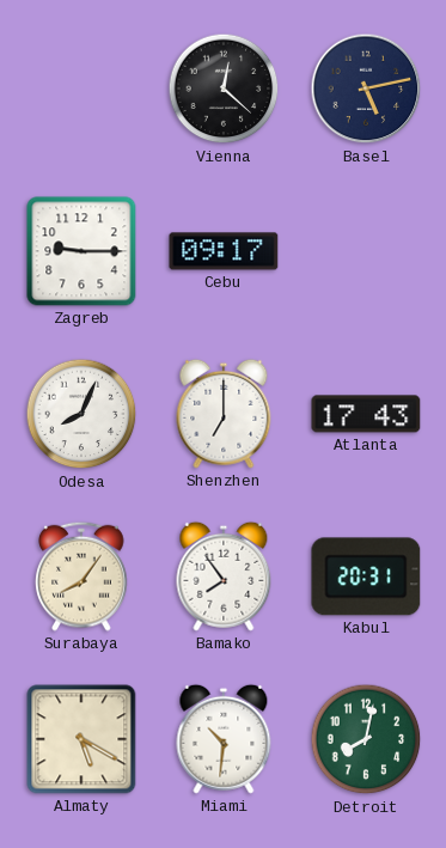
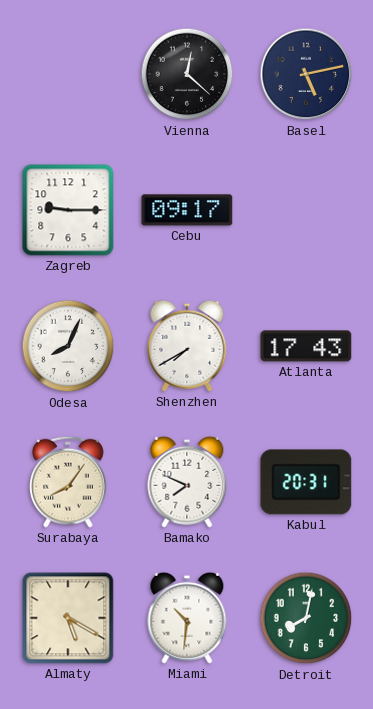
Shenzhen: 7:00 -> 7:40 (187, 346)
Bamako: 7:54 -> 7:49 (187, 482)
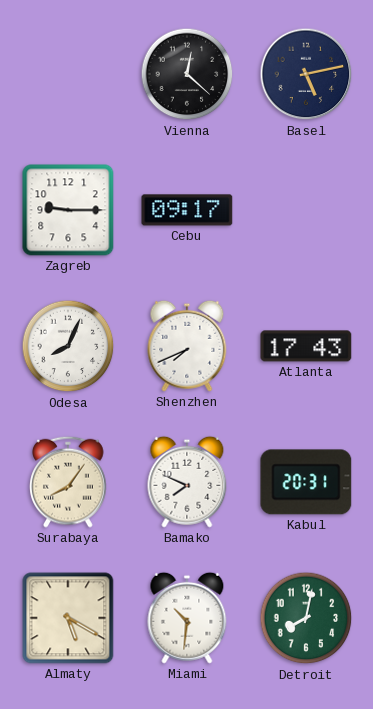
Shenzhen: 7:40 -> 7:41 (187, 346)
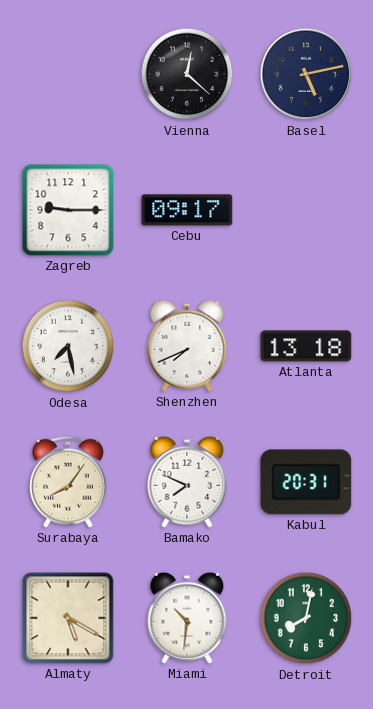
Odesa: 8:04 -> 7:28 (68, 346)
Atlanta: 17:43 -> 13:18 (306, 346)
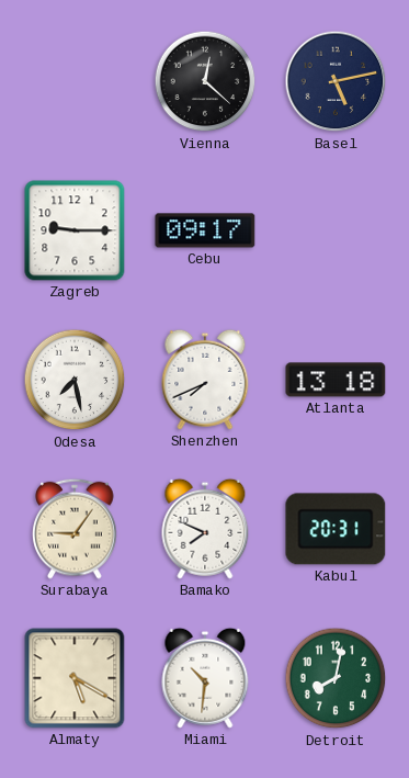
Surabaya: 8:06 -> 9:06 (75, 529)
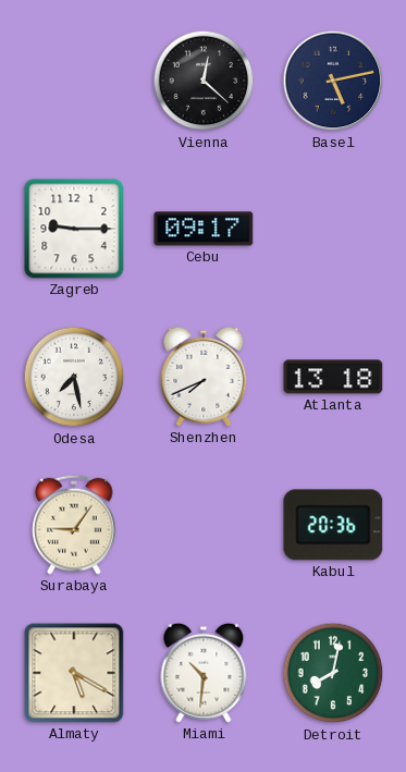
Bamako: 7:49 -> none (205, 529)
Kabul: 20:31 -> 20:36 (333, 525)
